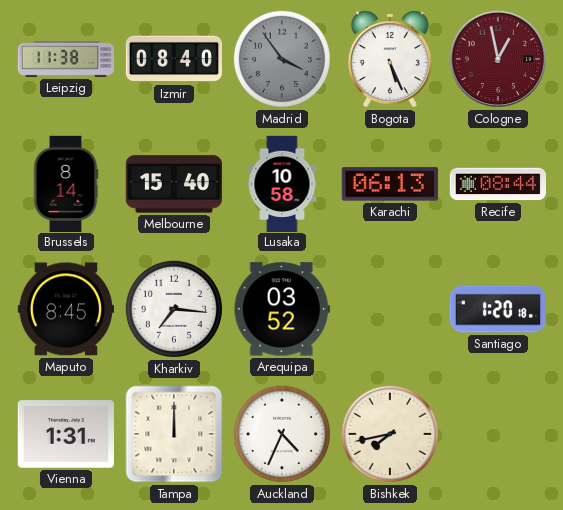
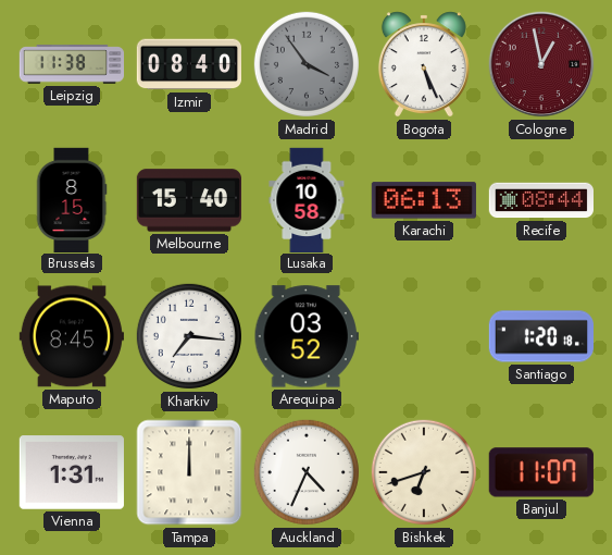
Brussels: 8:14 -> 8:15 (72, 199)
Bishkek: 7:43 -> 6:42 (424, 472)
Banjul: none -> 11:07 (541, 472)
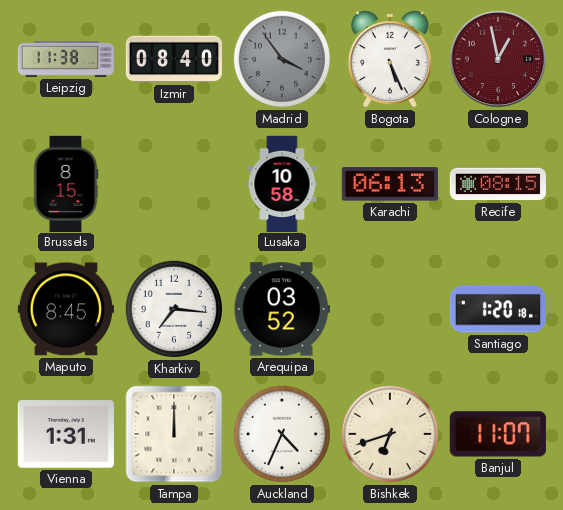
Melbourne: 15:40 -> none (188, 200)
Recife: 08:44 -> 08:15 (497, 184)
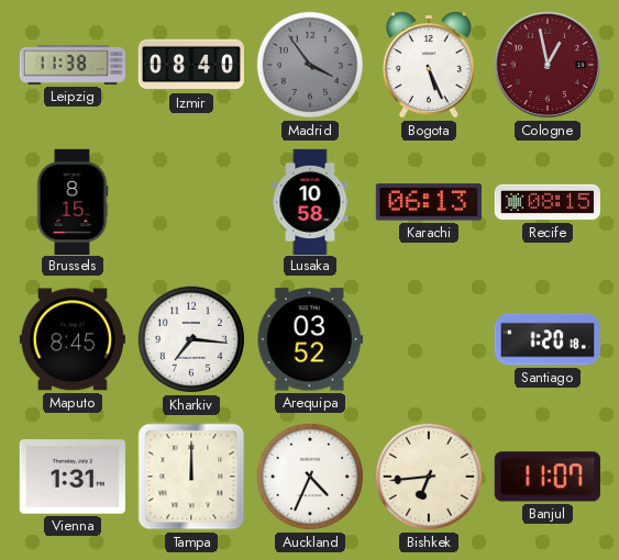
Bishkek: 6:42 -> 6:44 (429, 477)
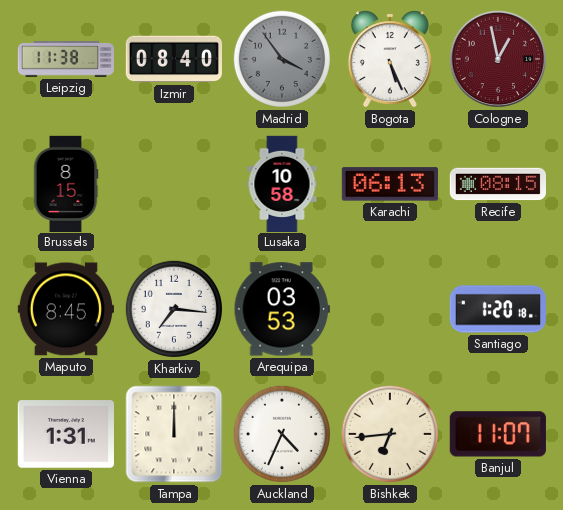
Arequipa: 03:52 -> 03:53 (282, 309)
